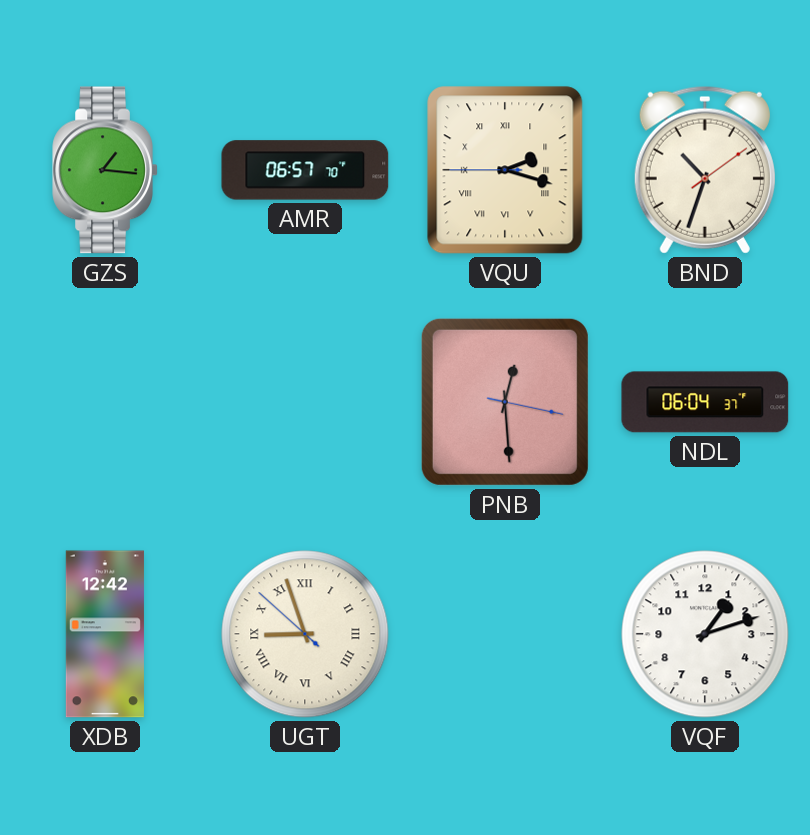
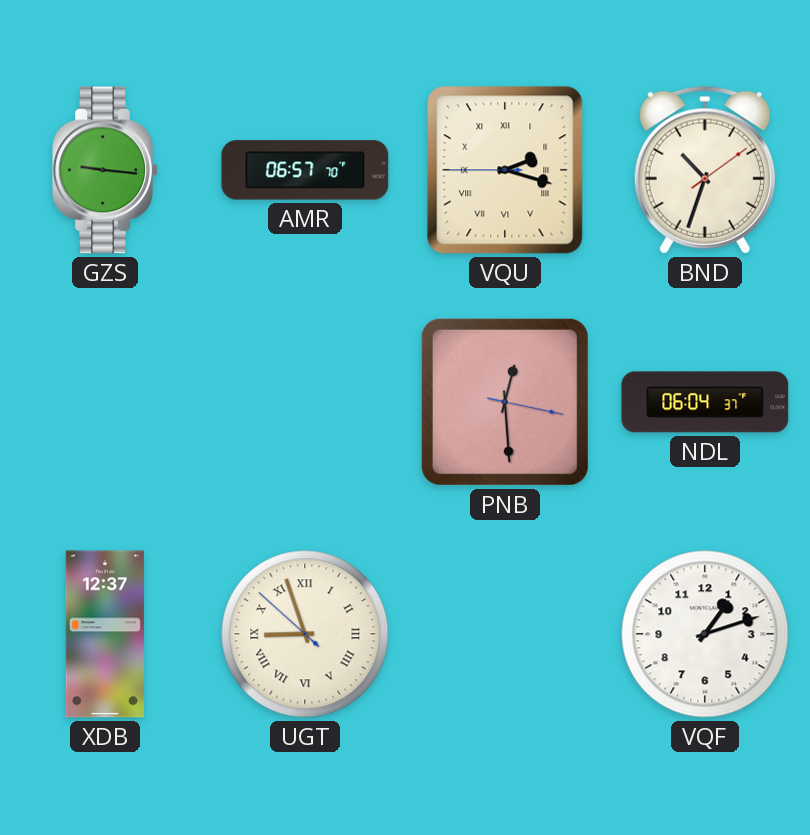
GZS: 1:16 -> 9:16 (105, 170)
XDB: 12:42 -> 12:37 (105, 634)
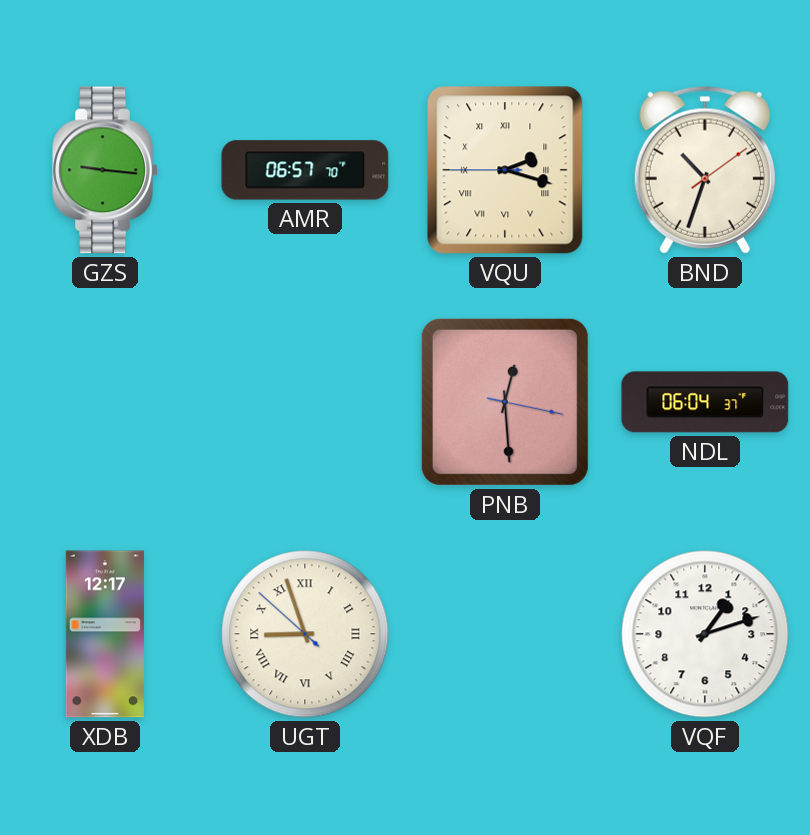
XDB: 12:37 -> 12:17 (105, 634)
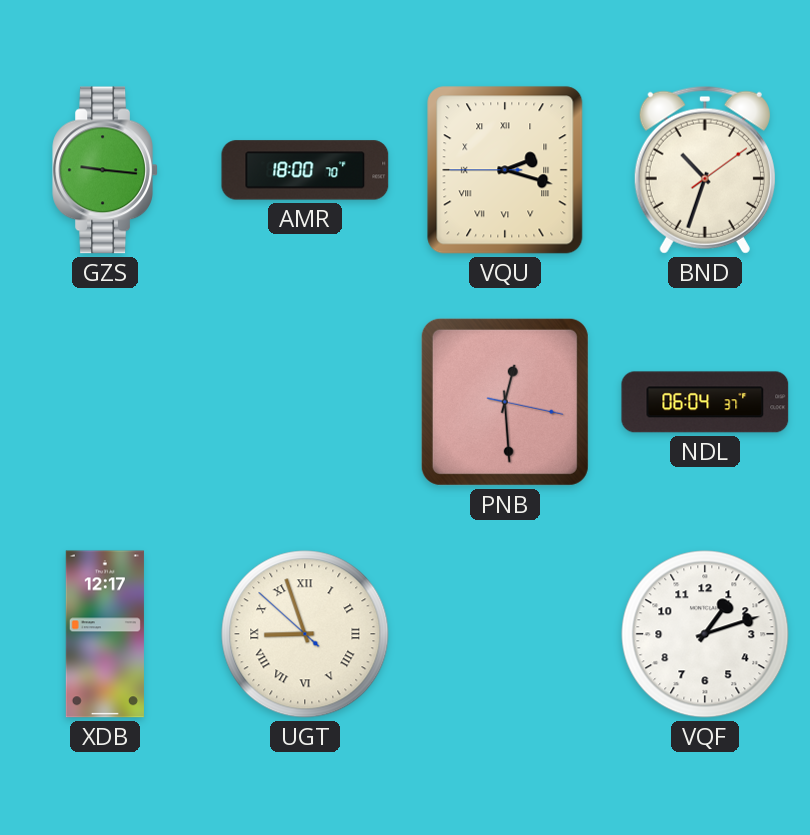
AMR: 06:57 -> 18:00 (305, 170)
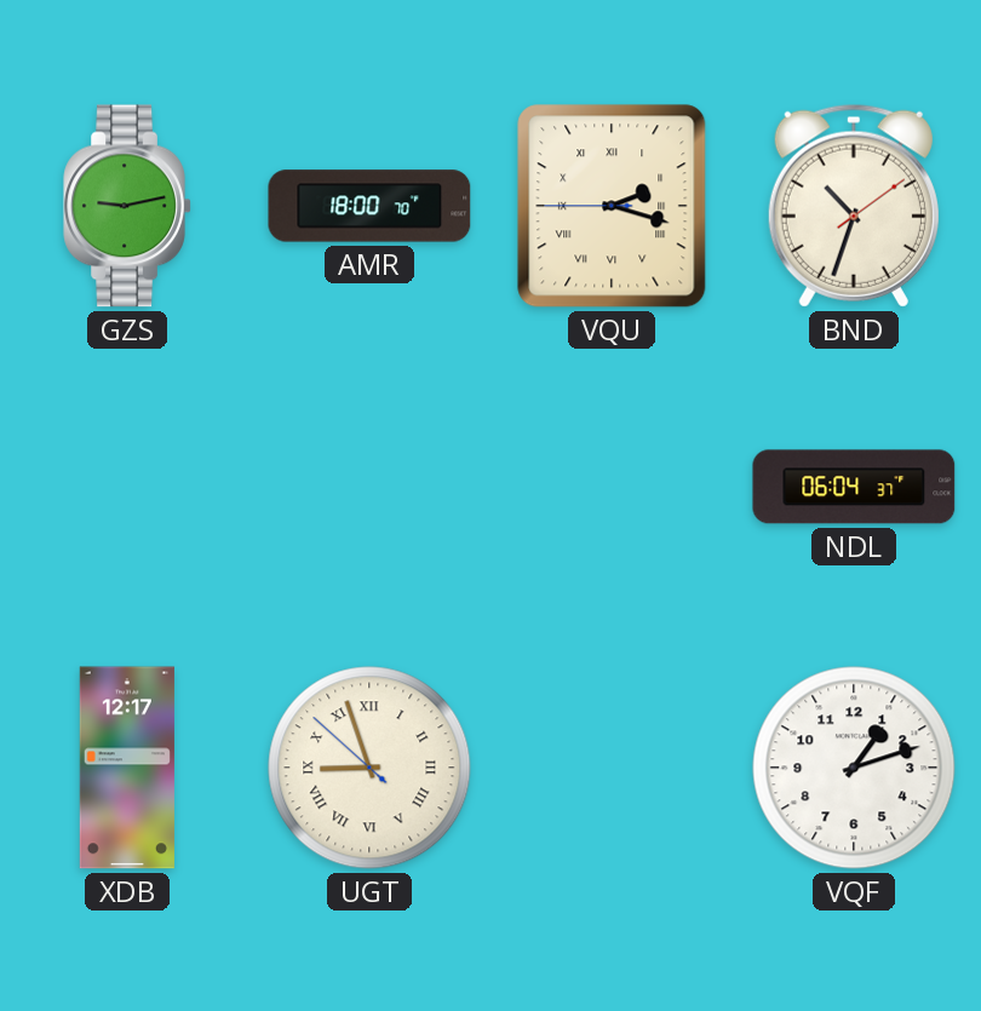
GZS: 9:16 -> 9:13 (127, 206)
PNB: 12:29 -> none (505, 402)
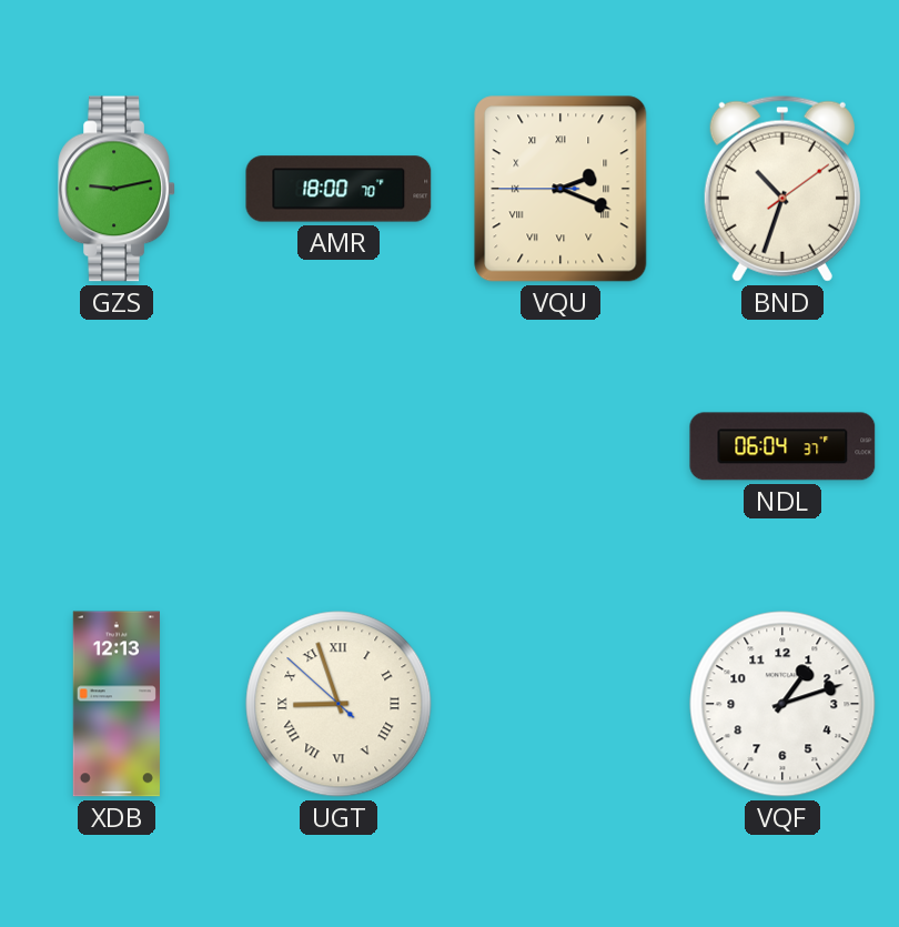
VQU: 2:17 -> 2:18 (560, 189)
XDB: 12:17 -> 12:13 (117, 704)
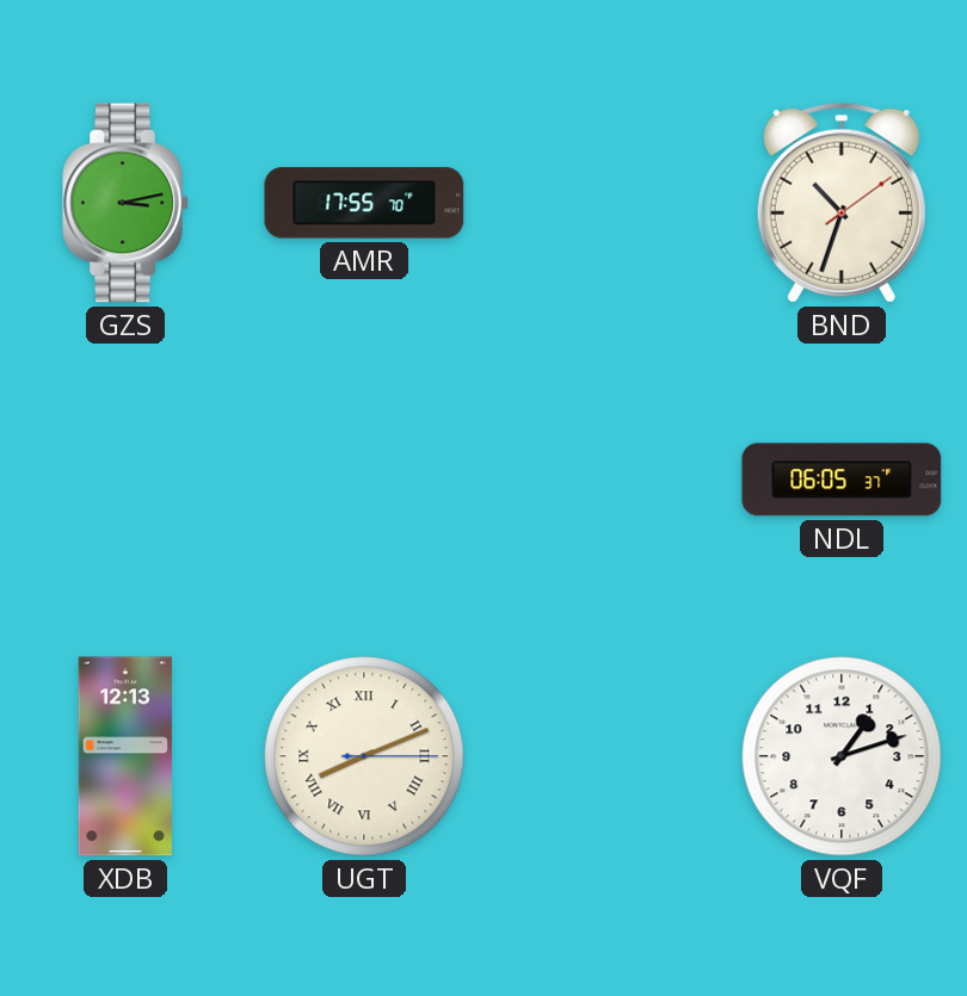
GZS: 9:13 -> 3:13 (125, 203)
AMR: 18:00 -> 17:55 (364, 203)
VQU: 2:18 -> none (560, 189)
NDL: 06:04 -> 06:05 (842, 480)
UGT: 8:56 -> 8:11 (364, 756)
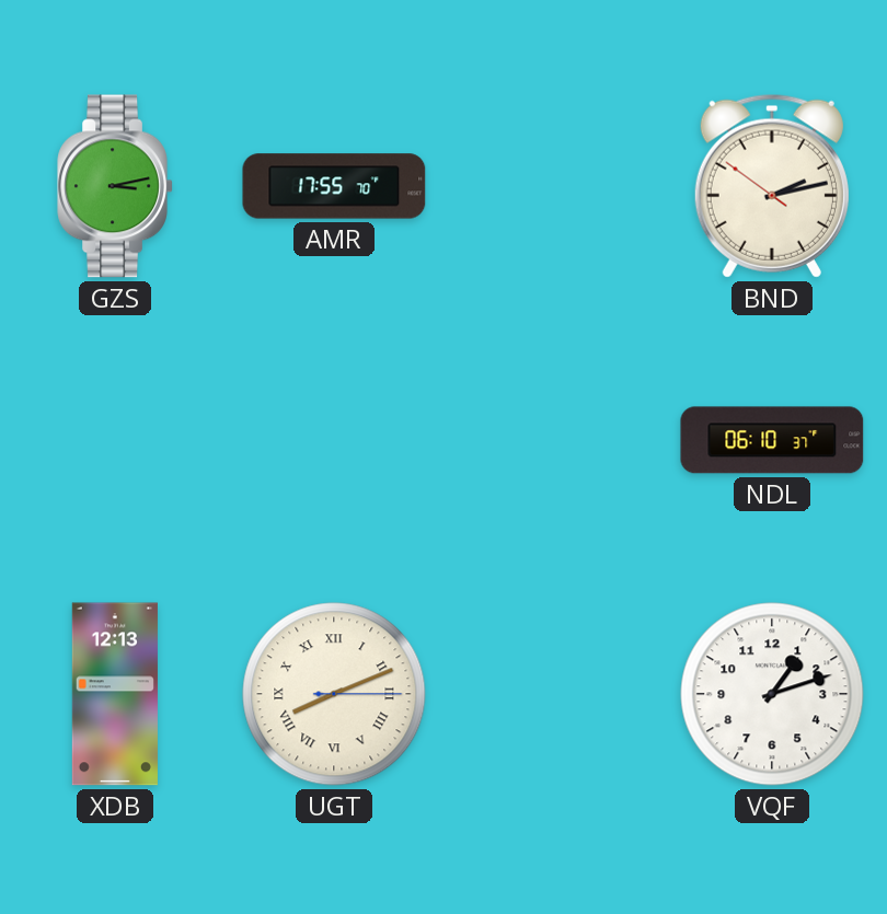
BND: 10:33 -> 2:12 (772, 186)
NDL: 06:05 -> 06:10 (772, 440)
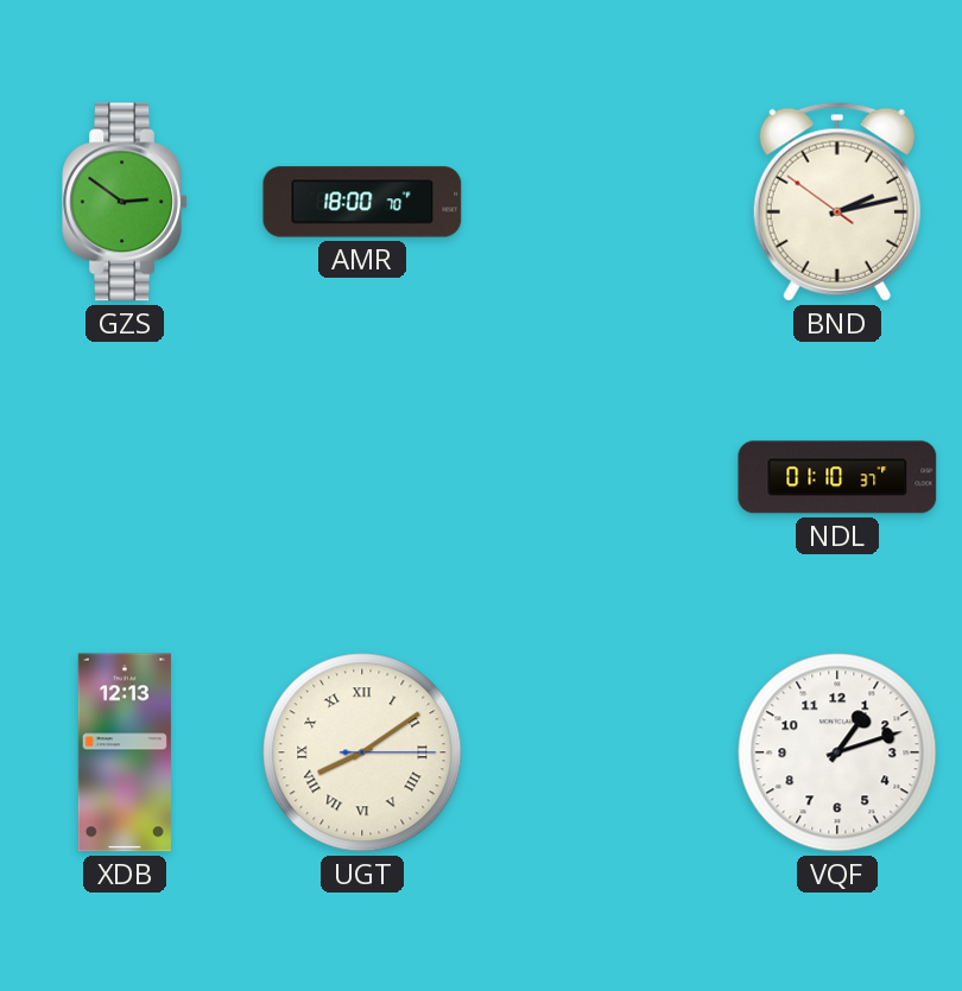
GZS: 3:13 -> 2:51 (125, 202)
AMR: 17:55 -> 18:00 (362, 202)
NDL: 06:10 -> 01:10 (837, 477)
UGT: 8:11 -> 8:09 (362, 752)
